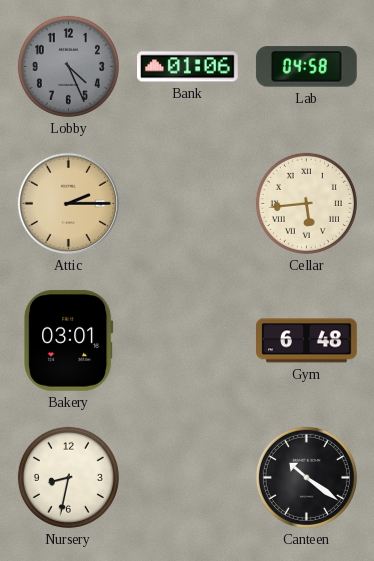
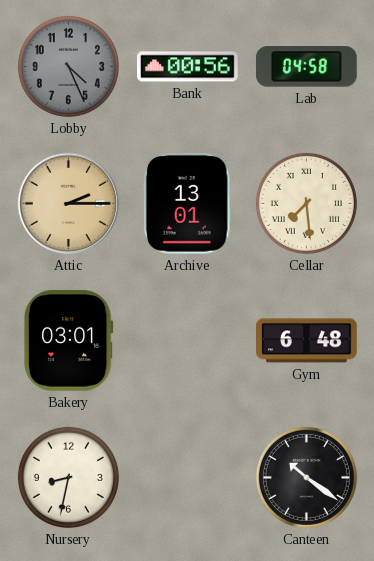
Bank: 01:06 -> 00:56 (188, 67)
Archive: none -> 13:01 (187, 204)
Cellar: 5:44 -> 7:29 (306, 203)
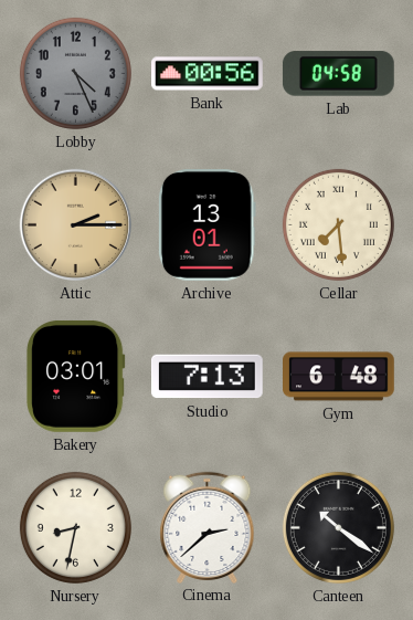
Studio: none -> 7:13 (206, 377)
Cinema: none -> 2:38 (208, 527)
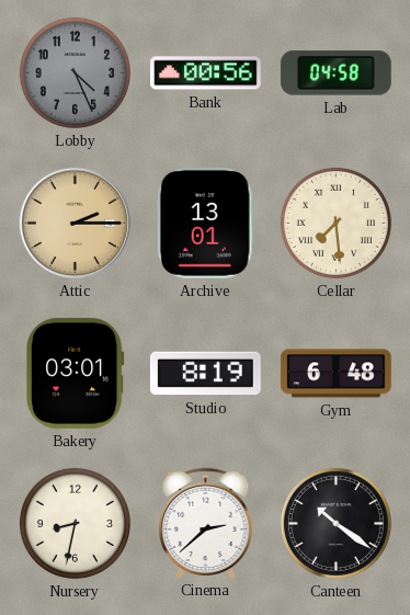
Studio: 7:13 -> 8:19 (205, 374)
